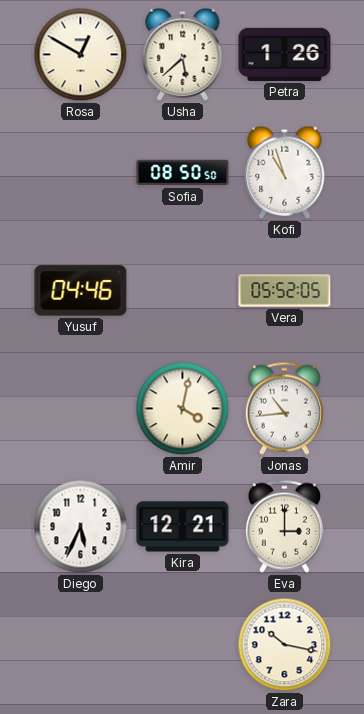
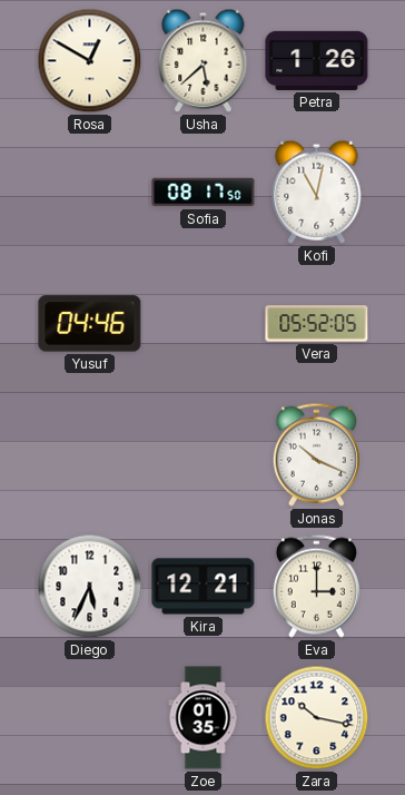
Sofia: 08:50 -> 08:17 (204, 193)
Kofi: 10:57 -> 11:02 (317, 192)
Amir: 4:02 -> none (183, 409)
Jonas: 10:44 -> 10:19 (316, 454)
Zoe: none -> 01:35 (204, 718)
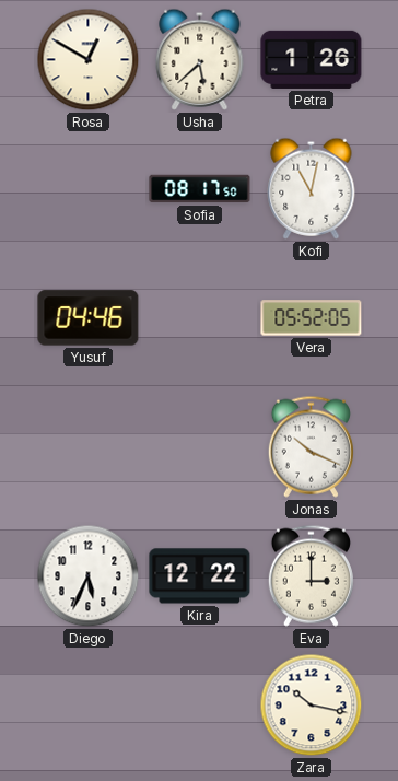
Kira: 12:21 -> 12:22 (200, 576)
Zoe: 01:35 -> none (204, 718)
